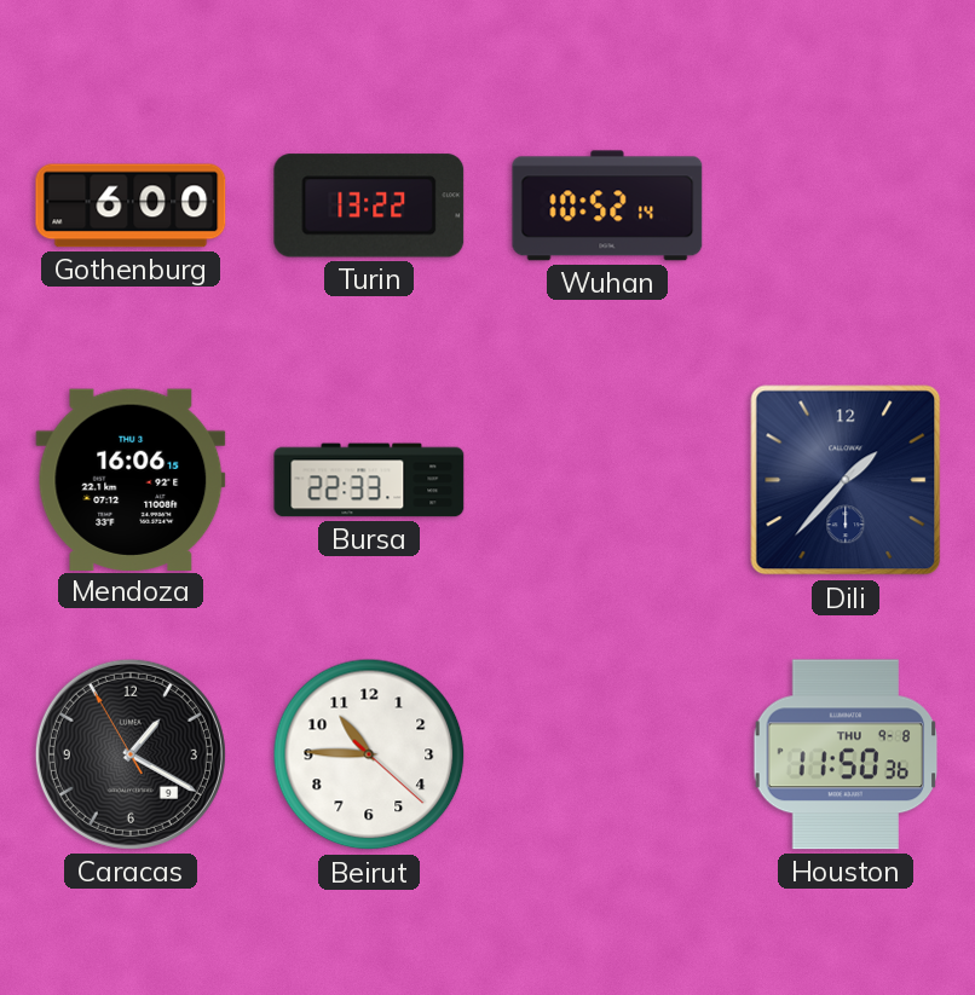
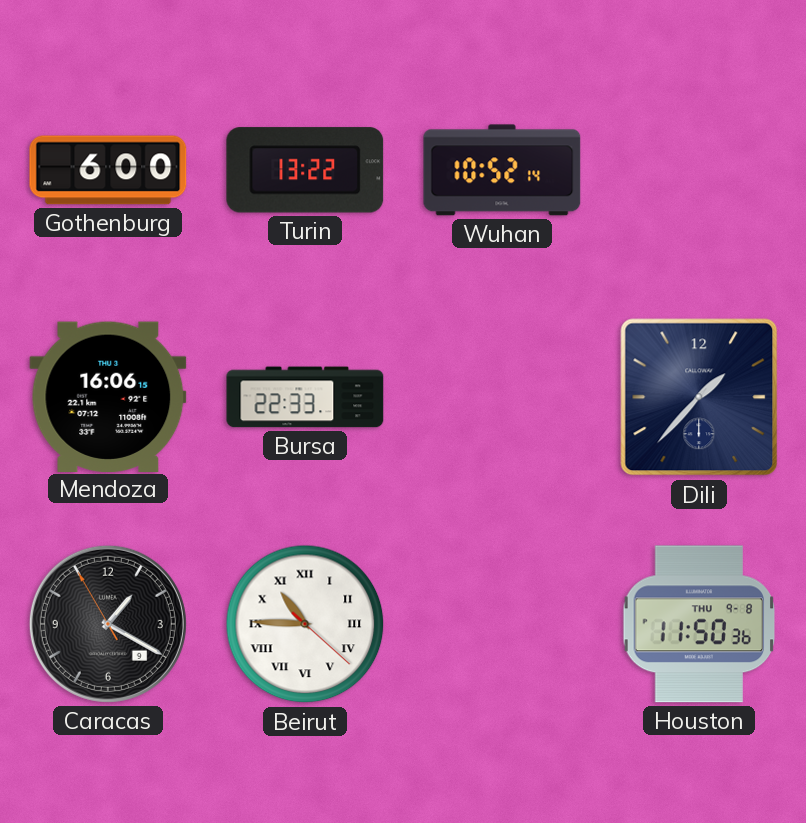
Beirut numerals: Arabic -> Roman (305, 624)
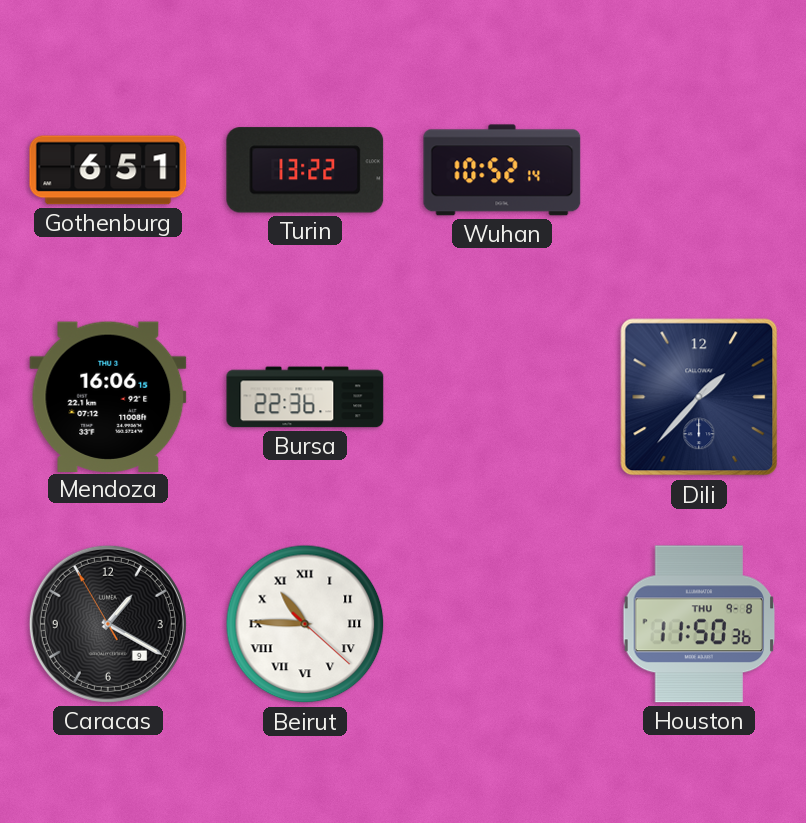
Gothenburg: 6:00 -> 6:51 (108, 170)
Bursa: 22:33 -> 22:36 (305, 397)
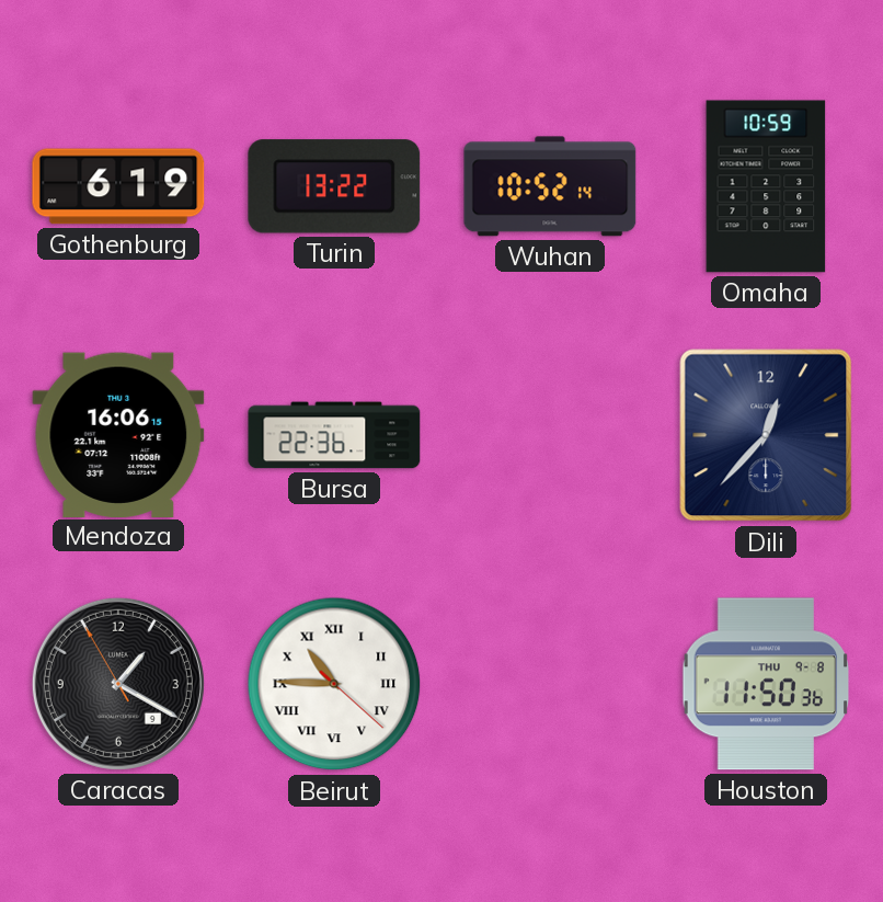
Gothenburg: 6:51 -> 6:19 (118, 186)
Omaha: none -> 10:59 (766, 186)
Dili: 1:37 -> 12:37 (766, 435)
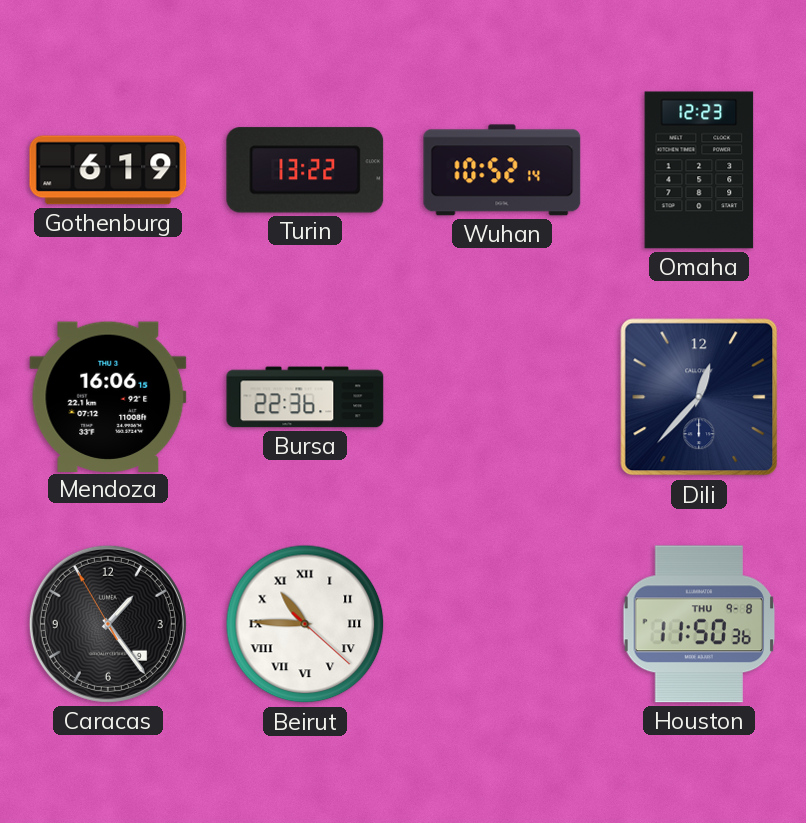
Omaha: 10:59 -> 12:23 (699, 170)
Caracas: 1:19 -> 1:23 (108, 624)
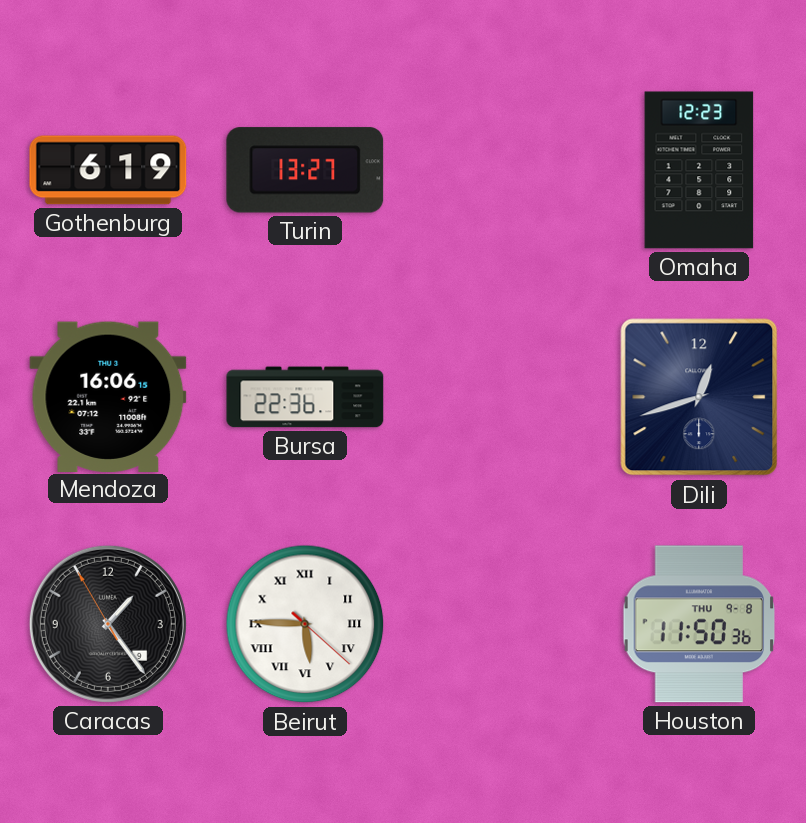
Turin: 13:22 -> 13:27 (305, 170)
Wuhan: 10:52 -> none (502, 170)
Dili: 12:37 -> 12:42 (699, 397)
Beirut: 10:45 -> 5:45 (305, 624)
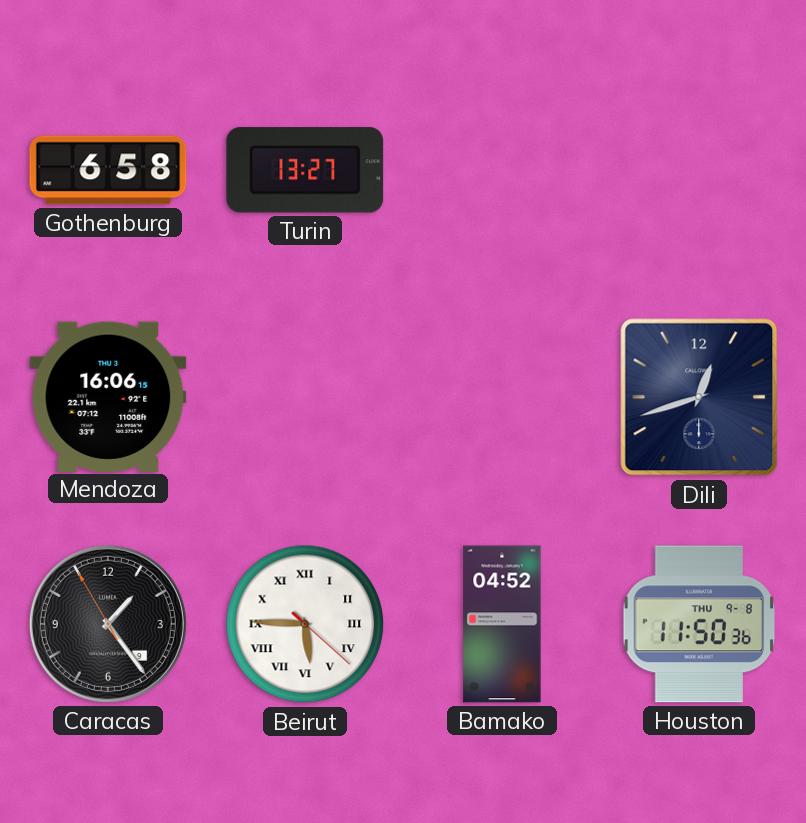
Gothenburg: 6:19 -> 6:58 (108, 170)
Omaha: 12:23 -> none (699, 170)
Bursa: 22:36 -> none (305, 397)
Bamako: none -> 04:52 (502, 624)
